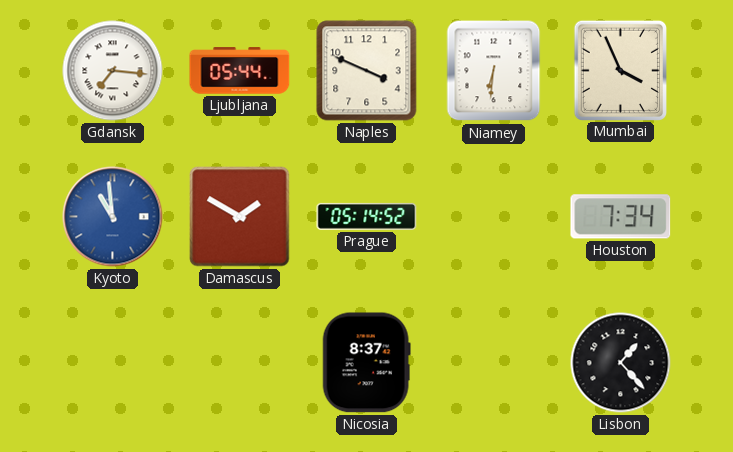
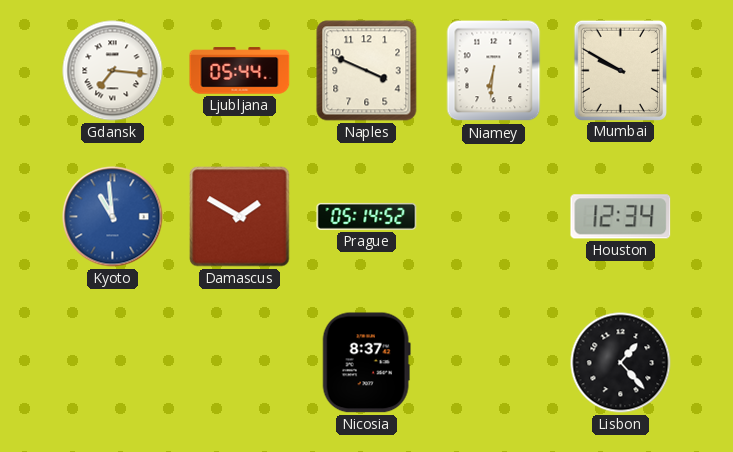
Mumbai: 3:56 -> 9:50 (620, 70)
Houston: 7:34 -> 12:34 (621, 217)
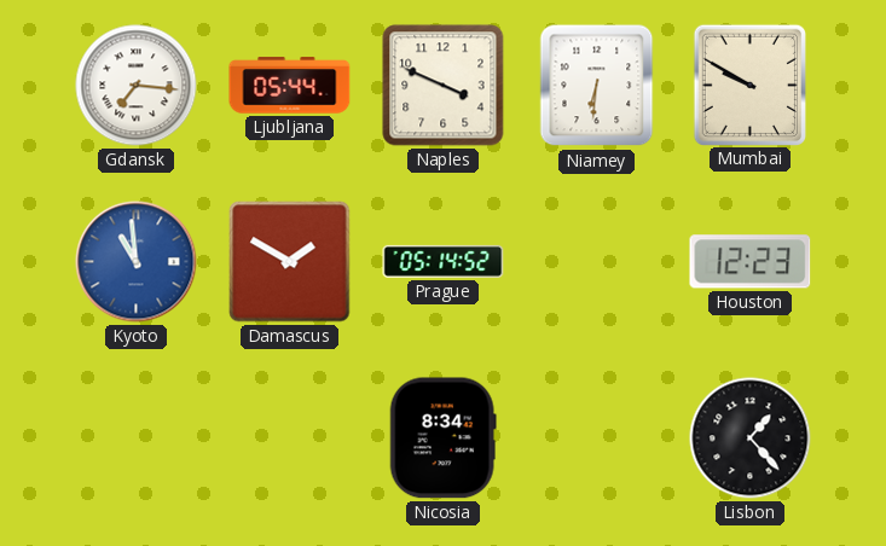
Houston: 12:34 -> 12:23 (751, 262)
Nicosia: 8:37 -> 8:34 (442, 438)
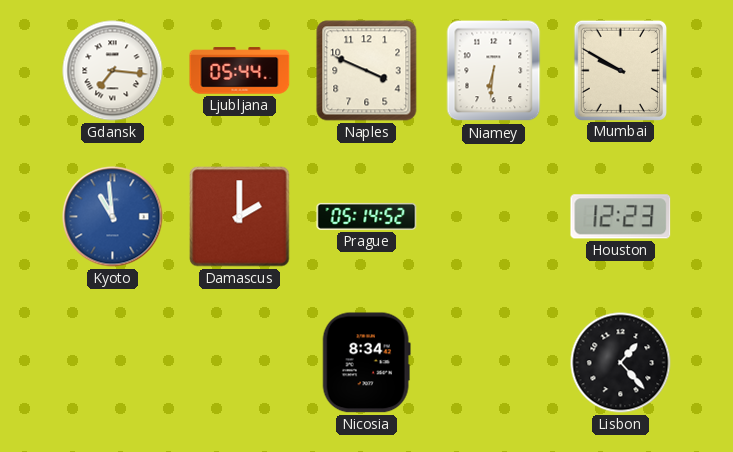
Damascus: 1:50 -> 2:00 (240, 217)
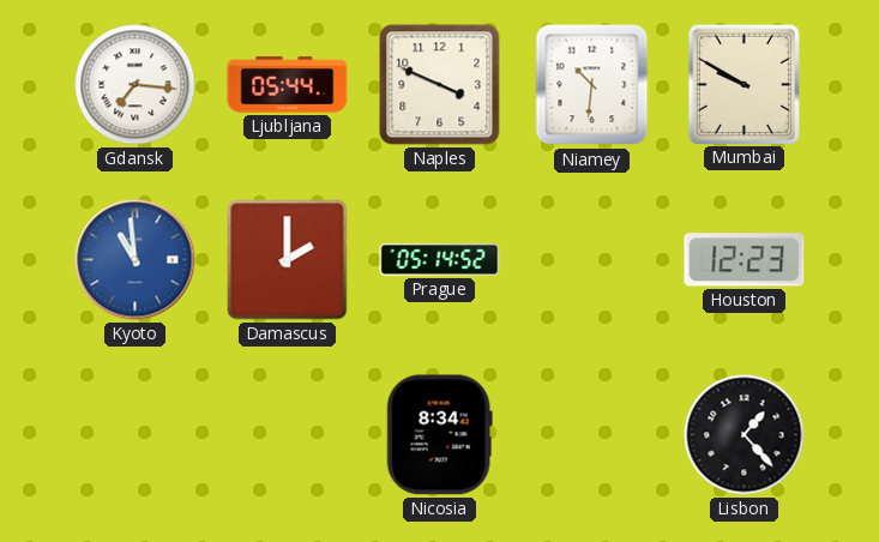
Niamey: 6:31 -> 10:31 (592, 85)
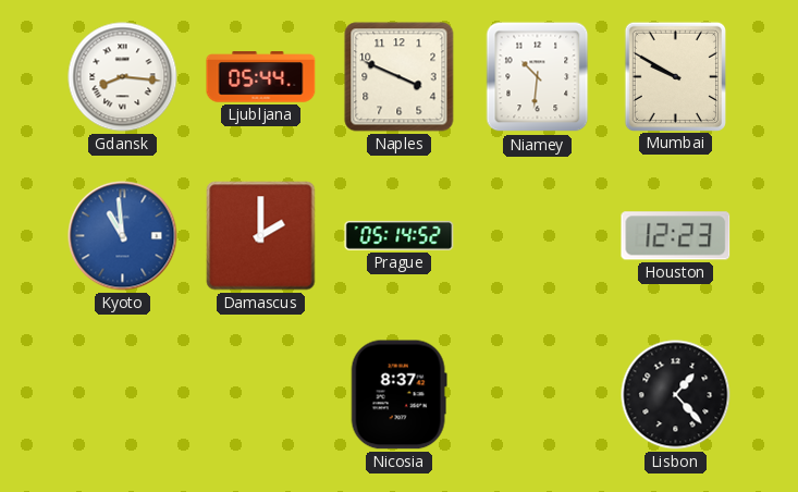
Gdansk: 7:16 -> 8:16 (123, 77)
Nicosia: 8:34 -> 8:37 (398, 395)
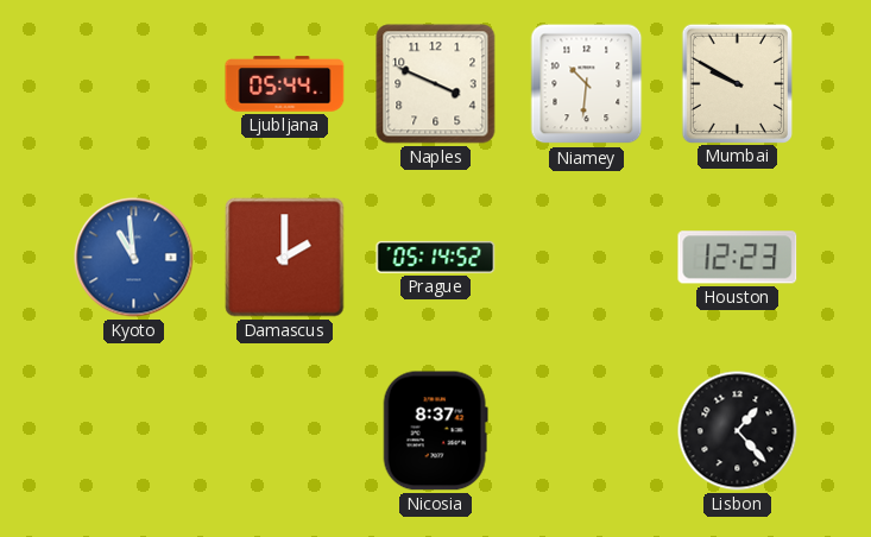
Gdansk: 8:16 -> none (123, 77)
